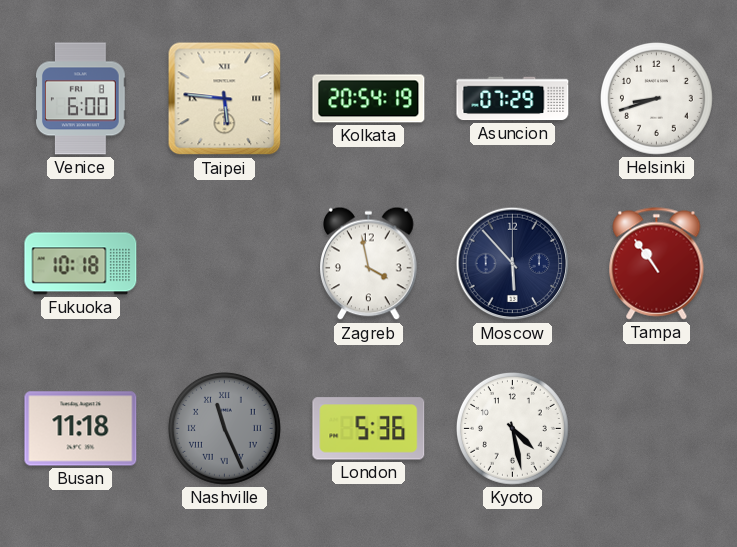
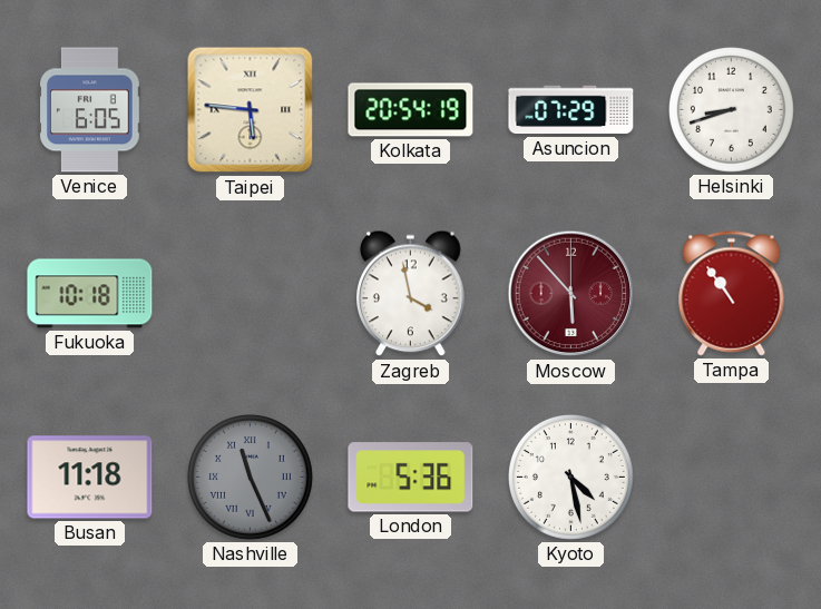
Venice: 6:00 -> 6:05 (90, 110)
Moscow dial: navy -> burgundy (571, 294)
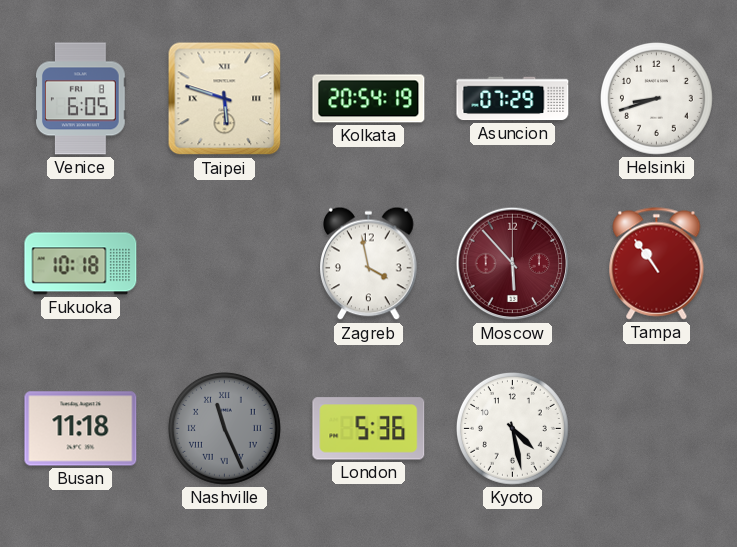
Taipei: 5:46 -> 5:48 (225, 99)
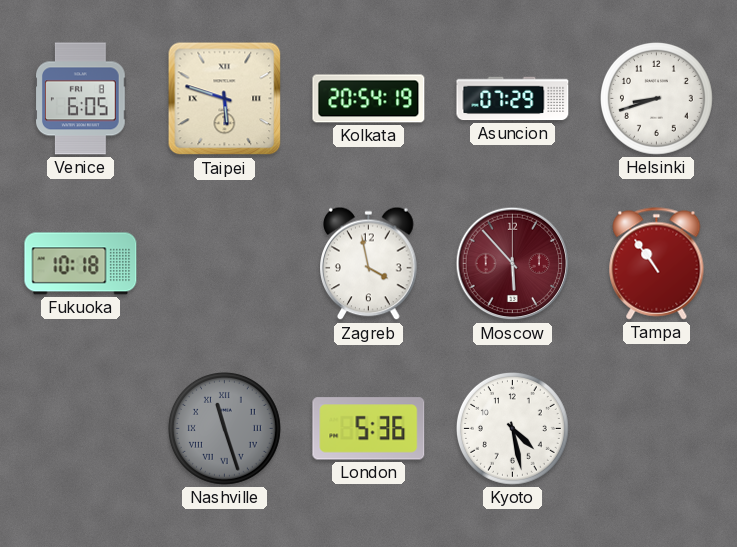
Busan: 11:18 -> none (81, 429)
Nashville: 11:26 -> 11:27 (224, 428)
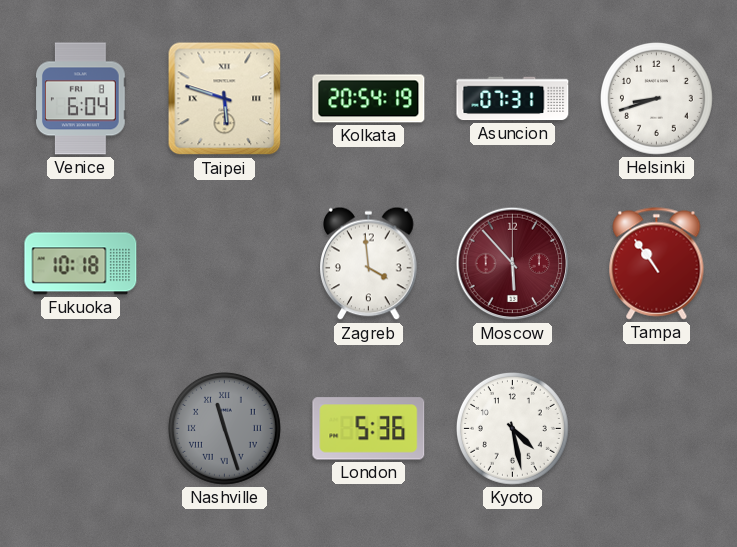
Venice: 6:05 -> 6:04 (81, 99)
Asuncion: 07:29 -> 07:31 (513, 99)
Zagreb: 3:58 -> 3:59 (369, 264)
